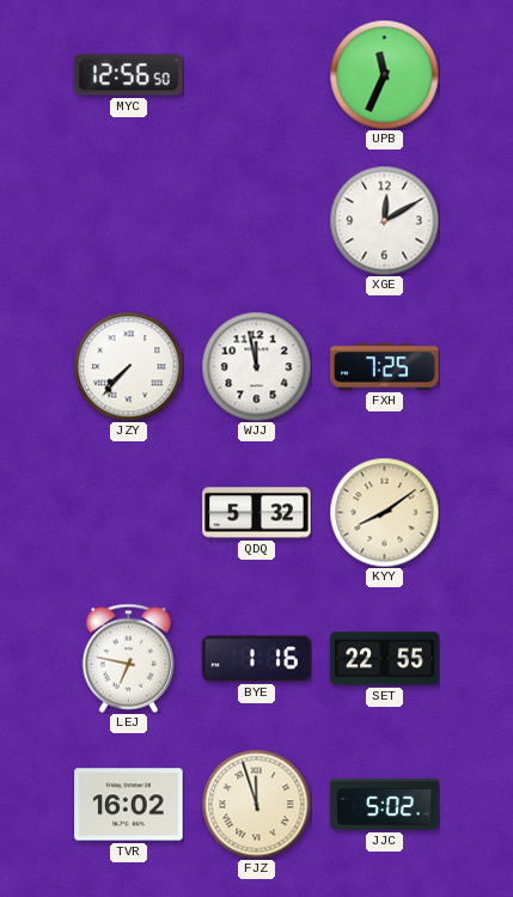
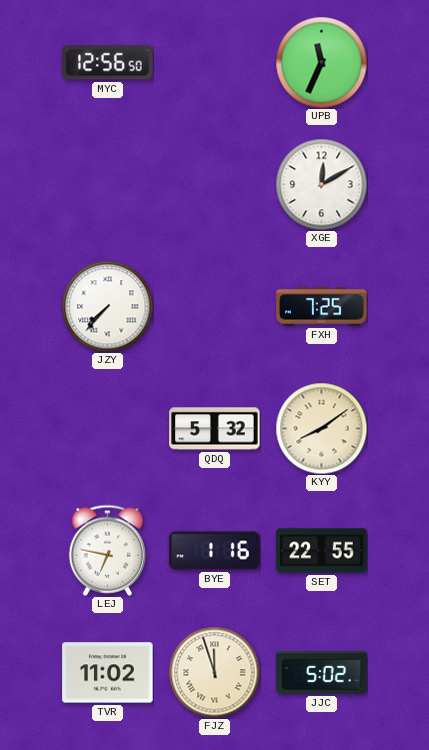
WJJ: 11:58 -> none (256, 366)
TVR: 16:02 -> 11:02 (108, 673)
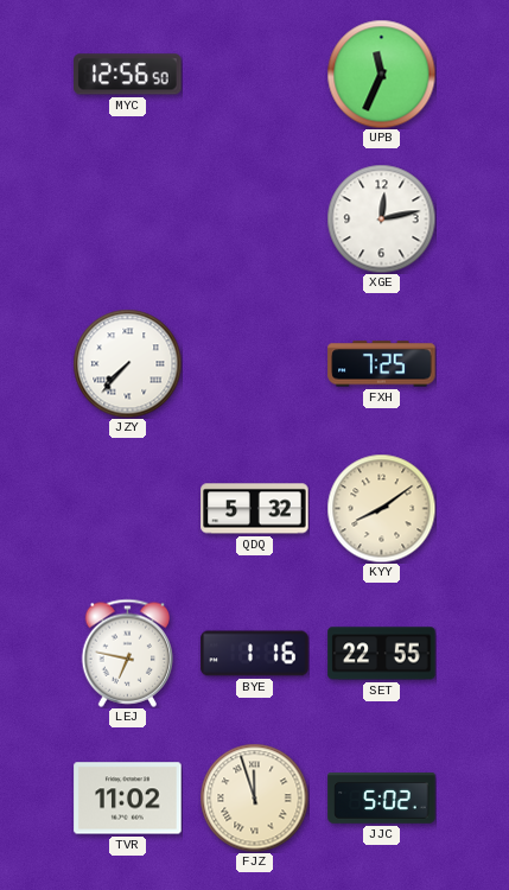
XGE: 12:10 -> 12:13 (381, 218)
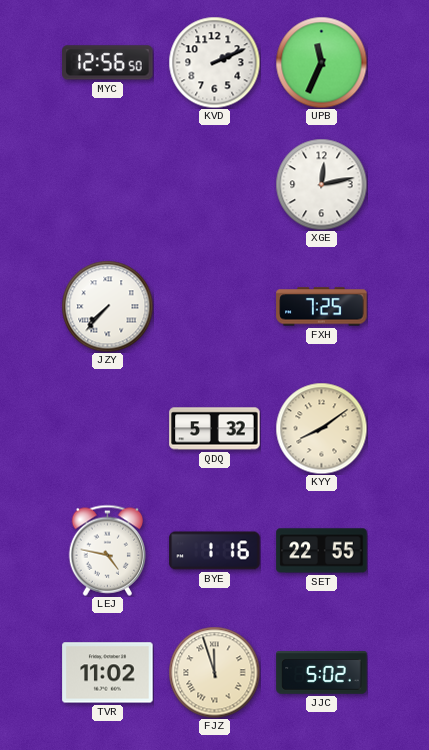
KVD: none -> 2:11 (214, 62)
LEJ: 6:47 -> 4:47 (108, 550)
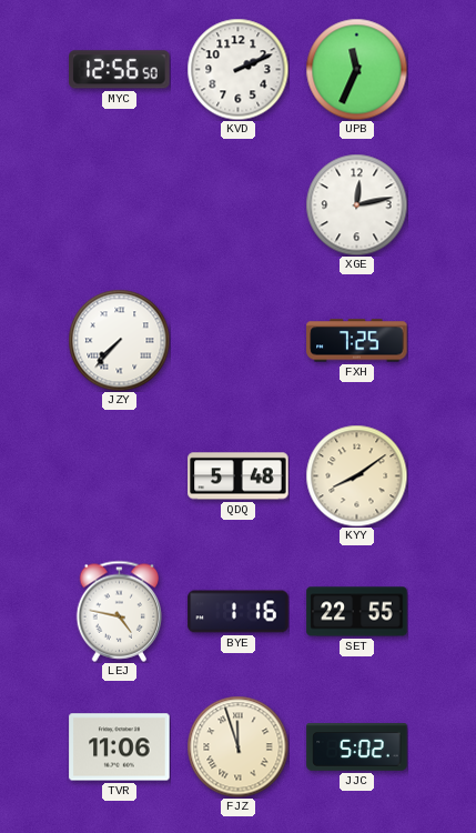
QDQ: 5:32 -> 5:48 (239, 476)
TVR: 11:02 -> 11:06 (120, 747)
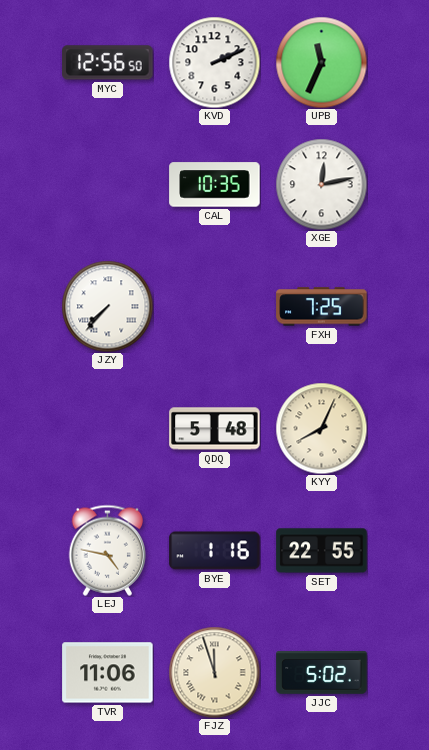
CAL: none -> 10:35 (215, 185)
KYY: 8:09 -> 8:04 (321, 428)
